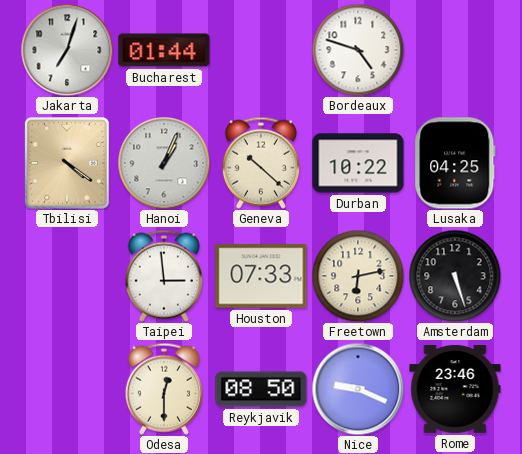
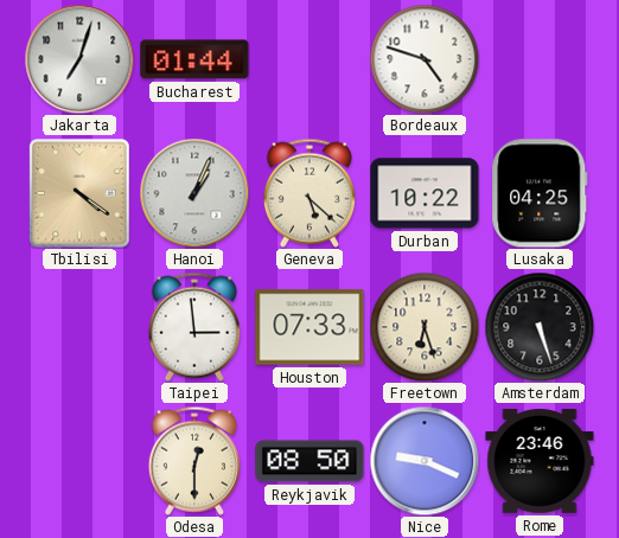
Geneva: 10:22 -> 5:22 (309, 193)
Freetown: 6:13 -> 6:27 (425, 327)
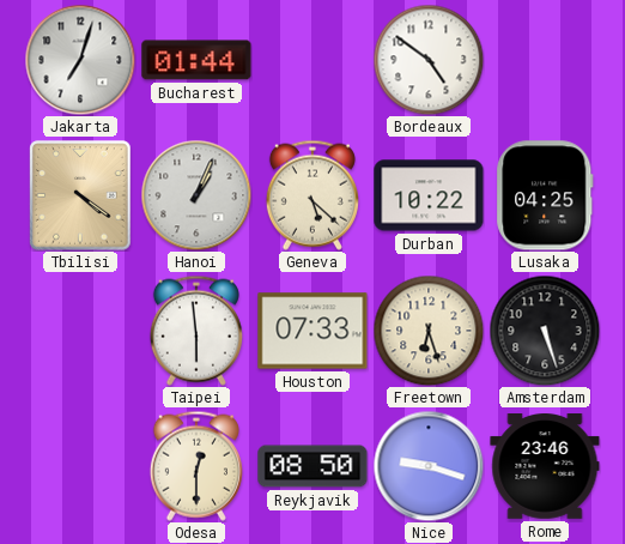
Bordeaux: 4:48 -> 4:51 (429, 60)
Taipei: 2:59 -> 5:59 (196, 331)
Nice: 9:19 -> 9:18 (429, 466)
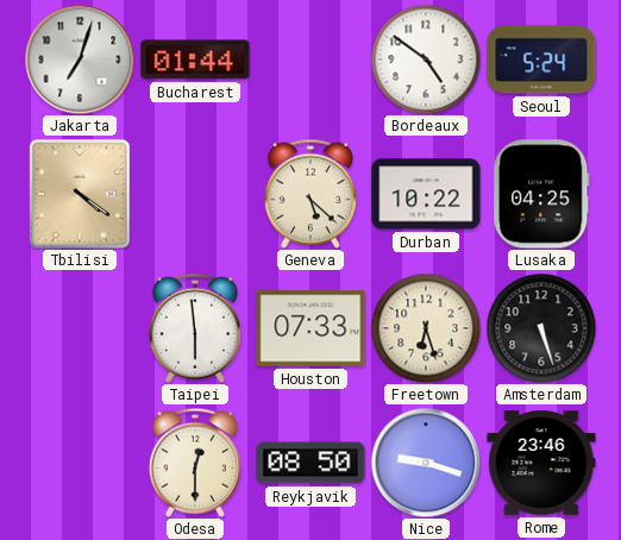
Seoul: none -> 5:24 (541, 59)
Hanoi: 1:04 -> none (196, 195)
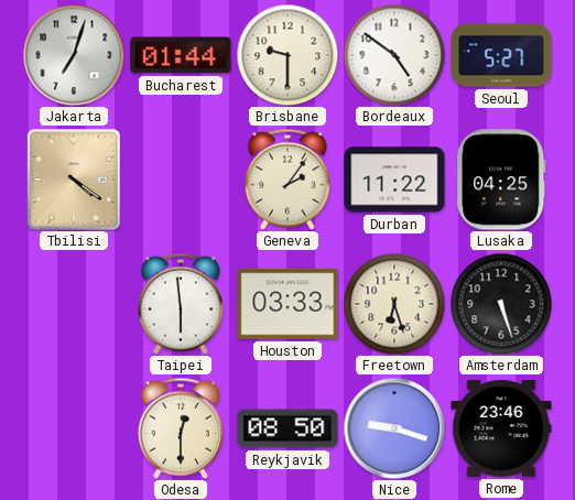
Brisbane: none -> 9:30 (287, 55)
Seoul: 5:24 -> 5:27 (501, 55)
Geneva: 5:22 -> 2:06 (287, 180)
Durban: 10:22 -> 11:22 (394, 180)
Houston: 07:33 -> 03:33 (287, 304)
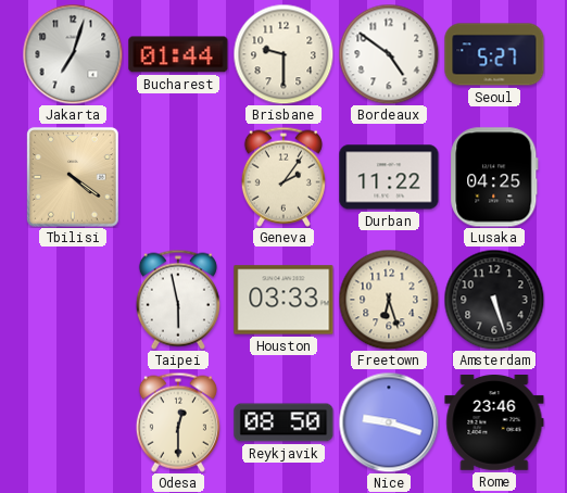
Taipei: 5:59 -> 5:58 (178, 300)
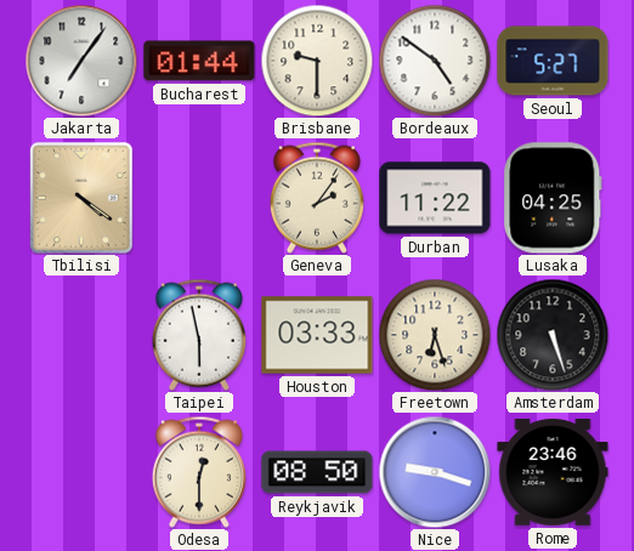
Jakarta: 7:03 -> 7:06 (81, 61)
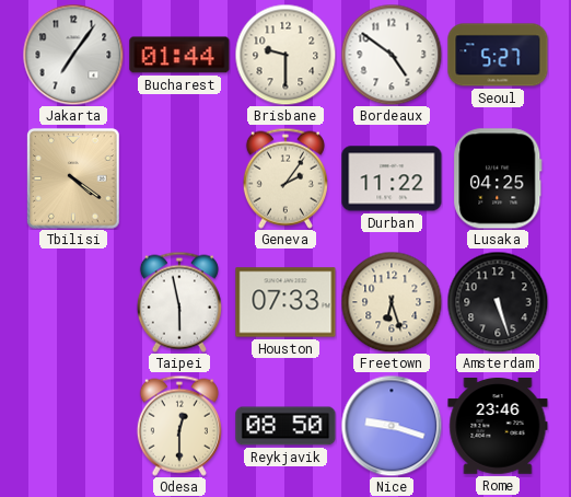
Houston: 03:33 -> 07:33 (285, 302)
